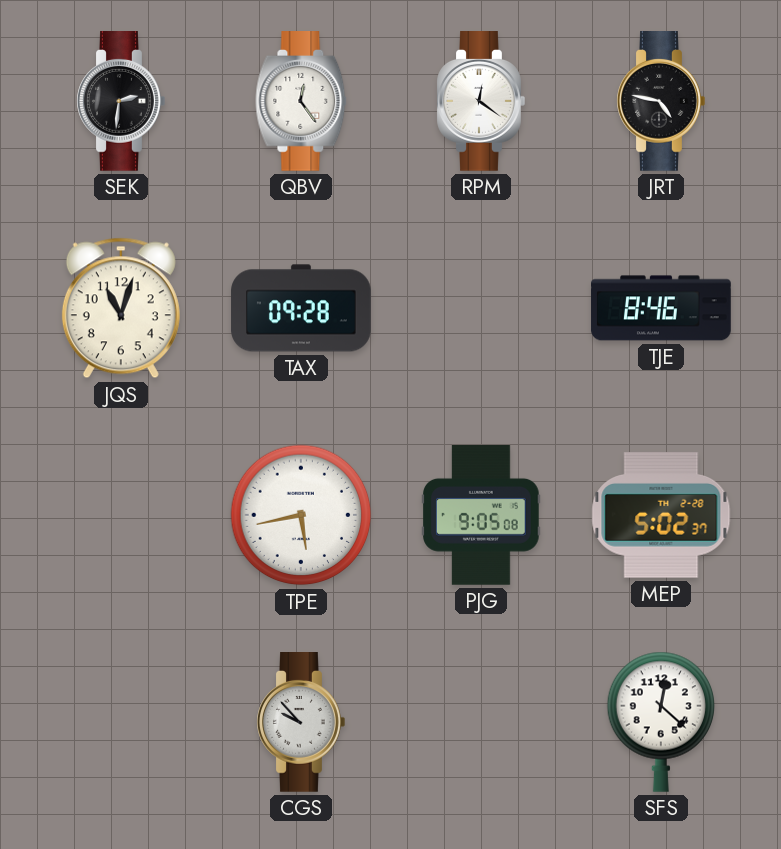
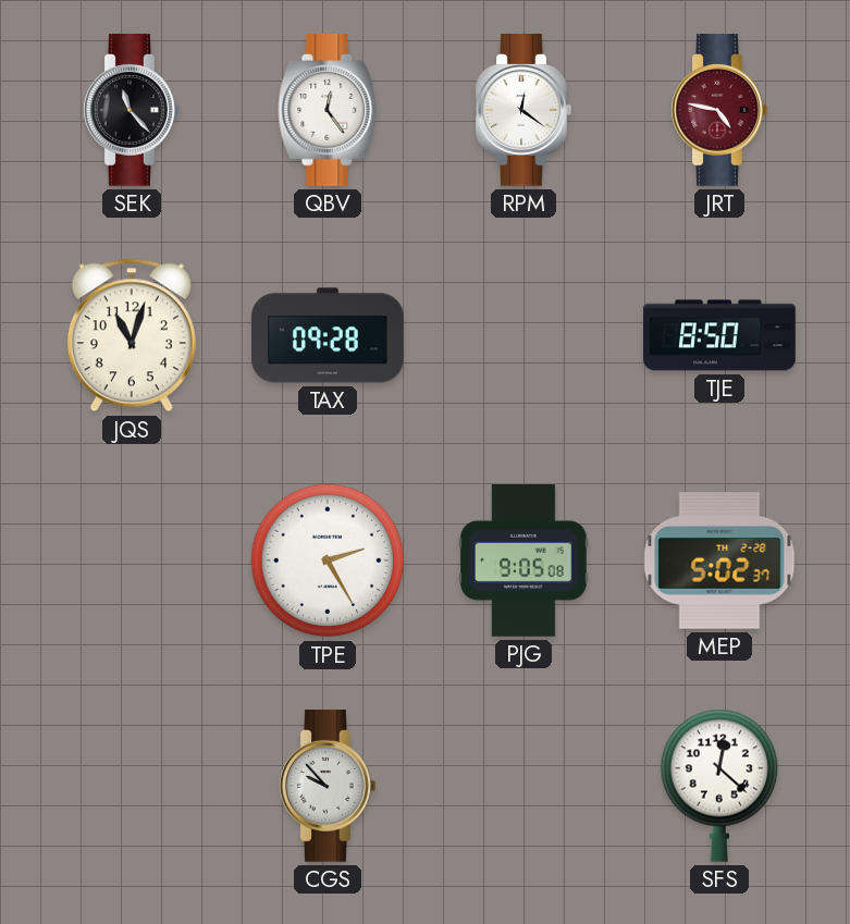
SEK: 2:31 -> 11:23 (132, 111)
JRT dial: black -> burgundy (719, 111)
TJE: 8:46 -> 8:50 (719, 335)
TPE: 5:43 -> 2:25 (328, 560)
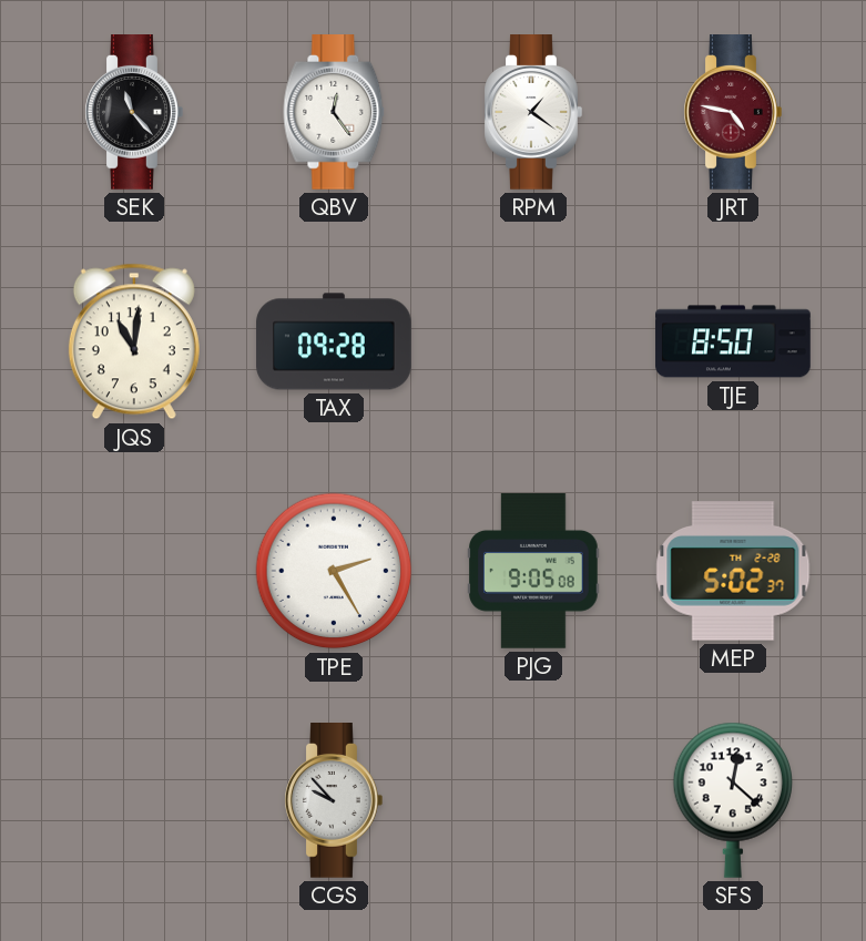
RPM: 12:21 -> 1:21 (533, 113)
JQS: 11:03 -> 11:01 (134, 341)
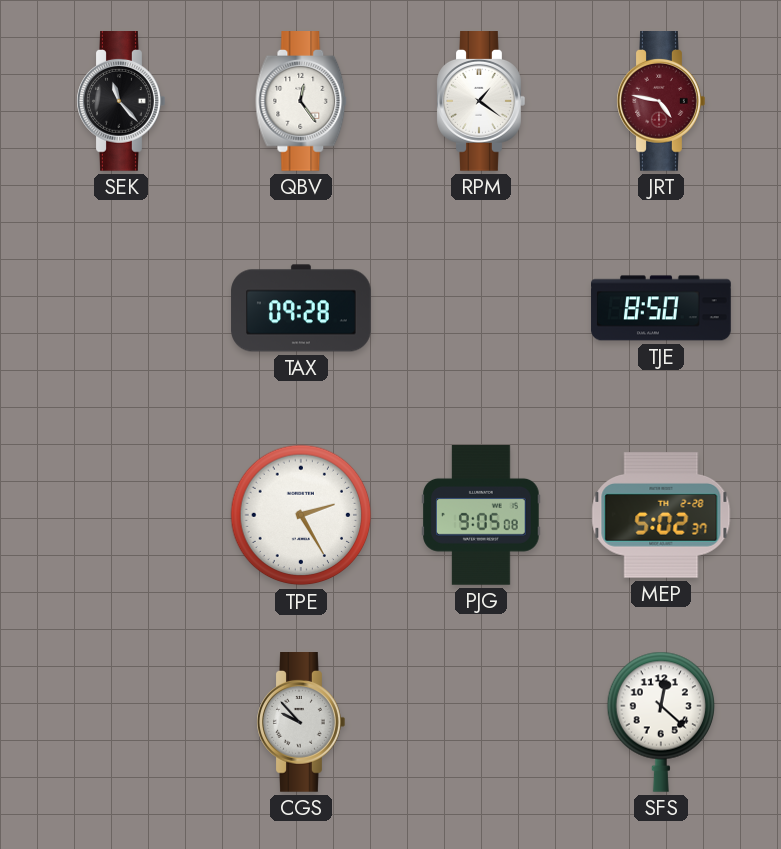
JQS: 11:01 -> none (134, 341)
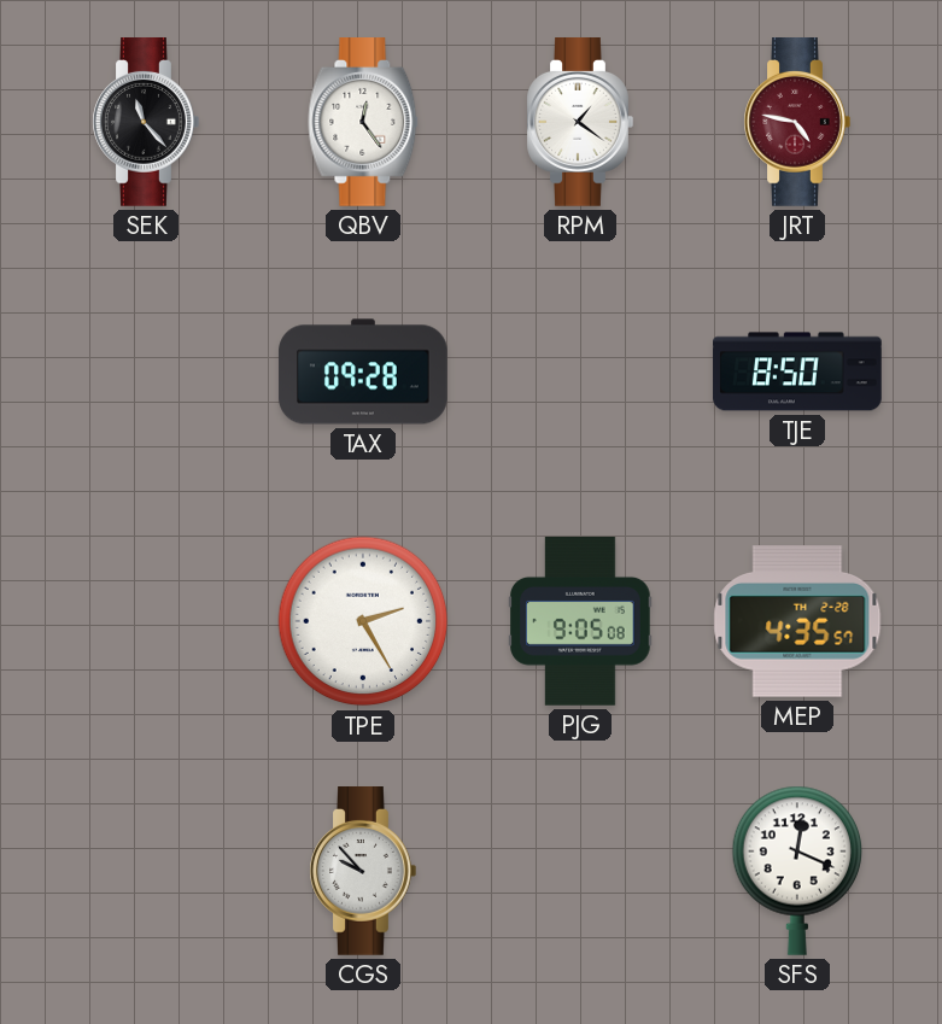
MEP: 5:02 -> 4:35 (797, 621)
SFS: 12:22 -> 12:19 (796, 871)
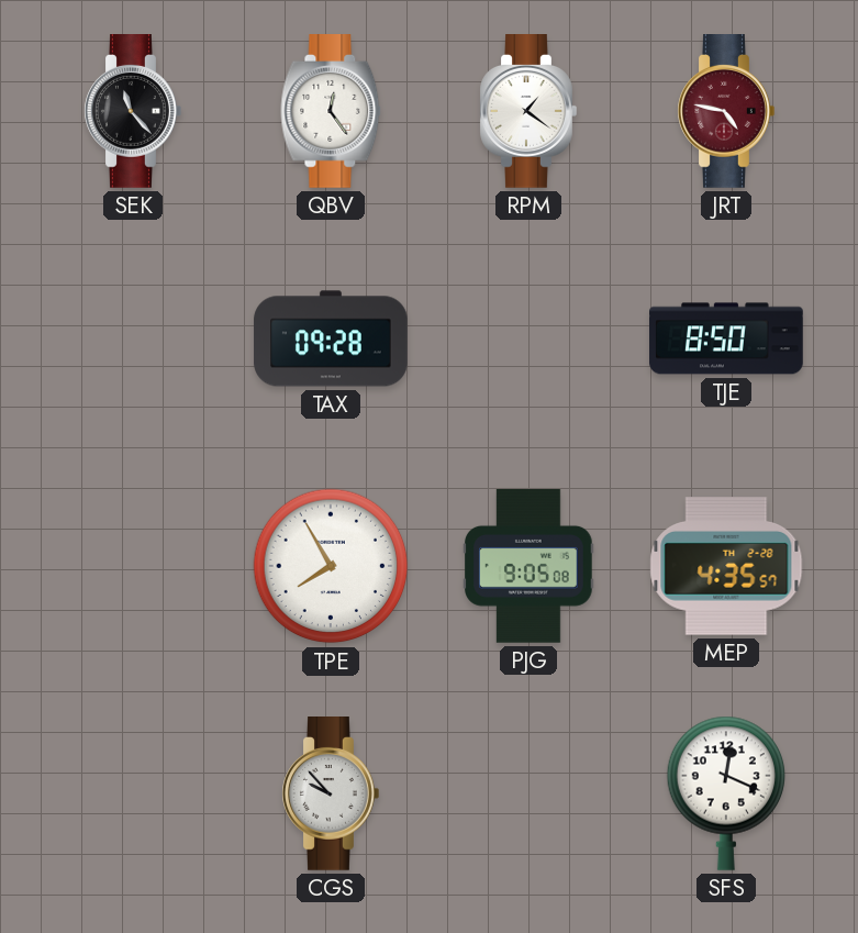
TPE: 2:25 -> 7:55 (331, 566)
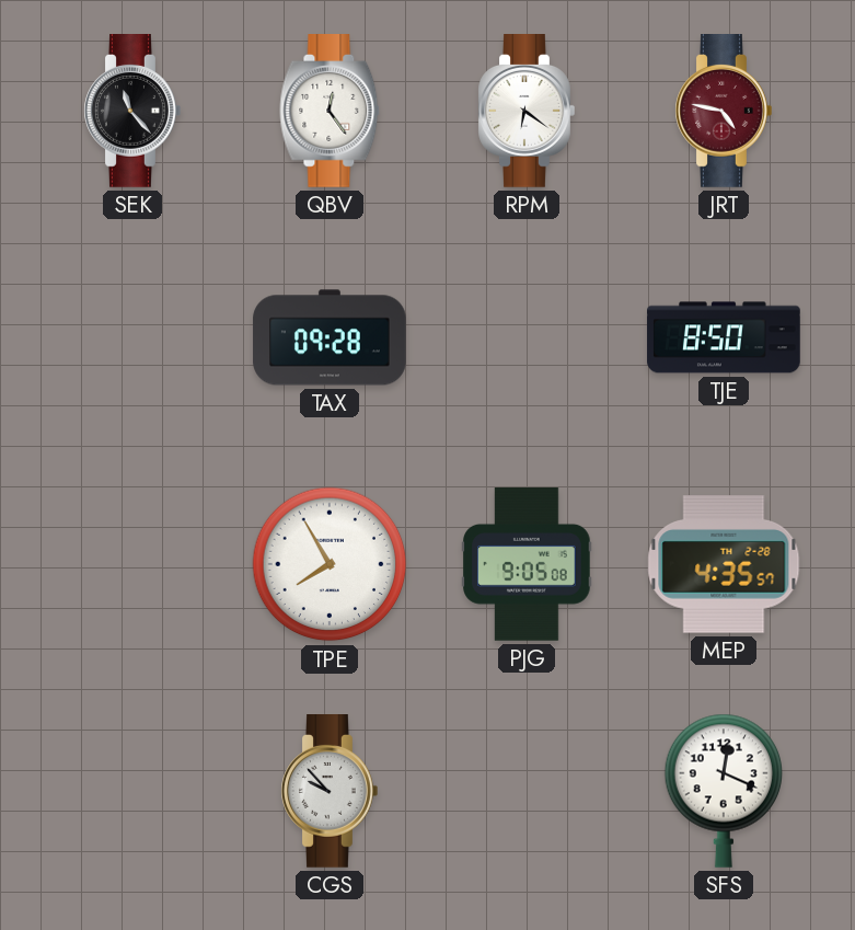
RPM: 1:21 -> 6:21 (527, 112)
